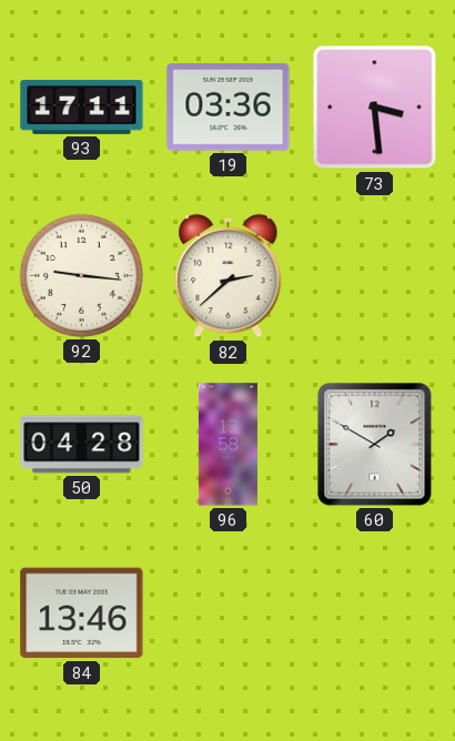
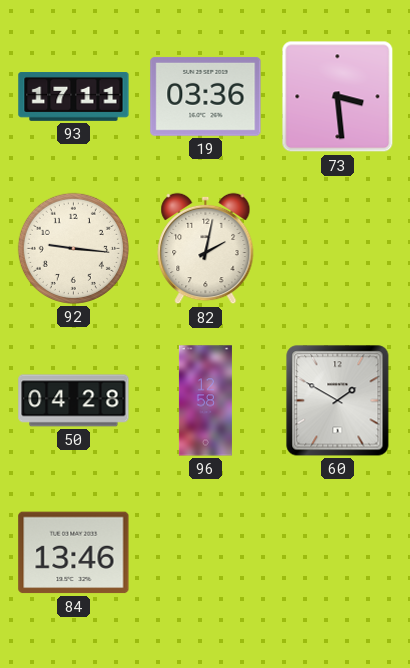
82: 2:38 -> 2:02 (206, 249)
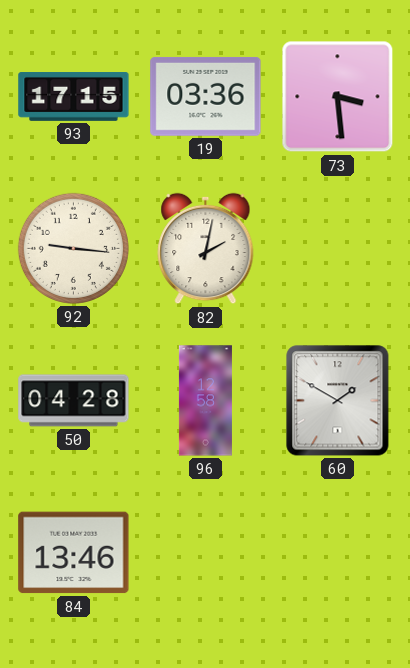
93: 17:11 -> 17:15 (74, 97)
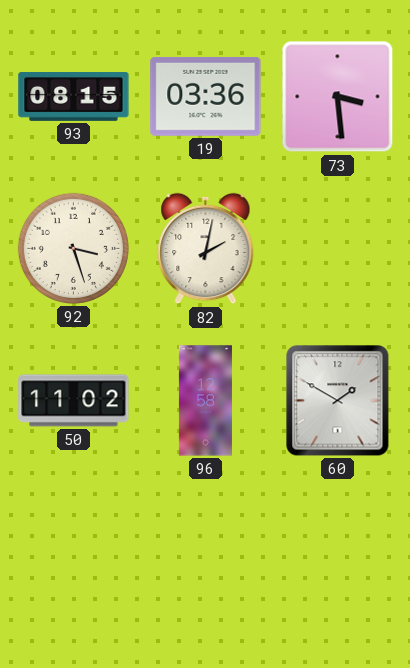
93: 17:15 -> 08:15 (74, 97)
92: 9:16 -> 3:27 (73, 248)
50: 04:28 -> 11:02 (74, 401)
84: 13:46 -> none (74, 553)
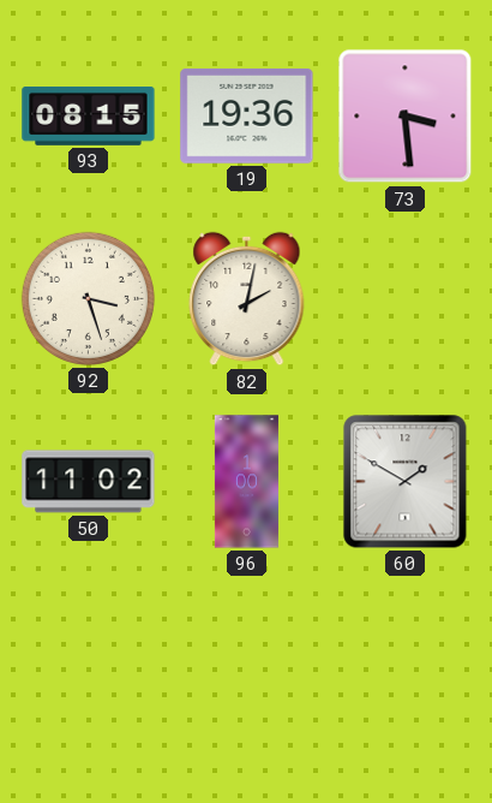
19: 03:36 -> 19:36 (247, 115)
96: 12:58 -> 1:00 (246, 482)
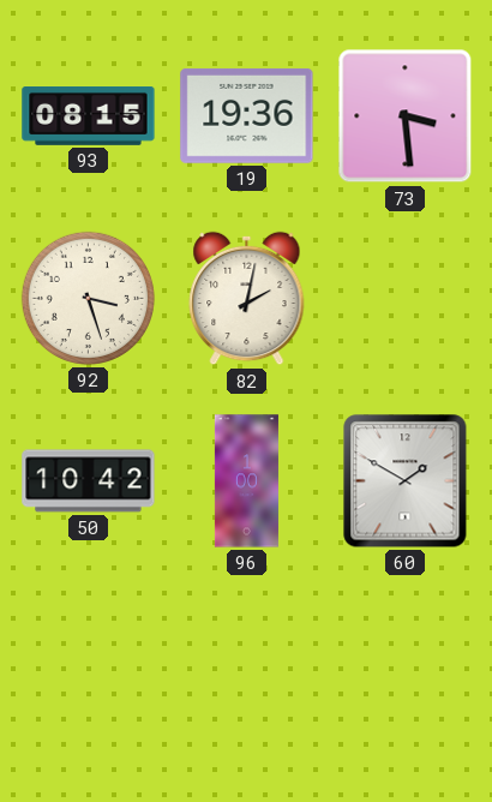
50: 11:02 -> 10:42 (89, 481)
